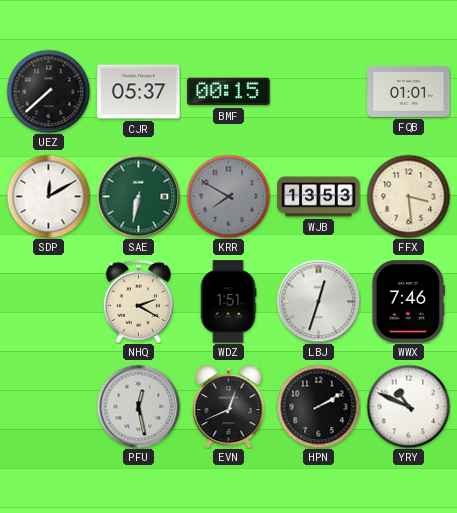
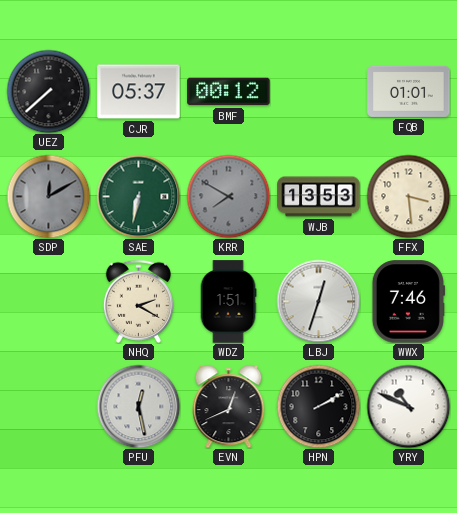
BMF: 00:15 -> 00:12 (229, 92)
SDP dial: white -> grey (48, 196)
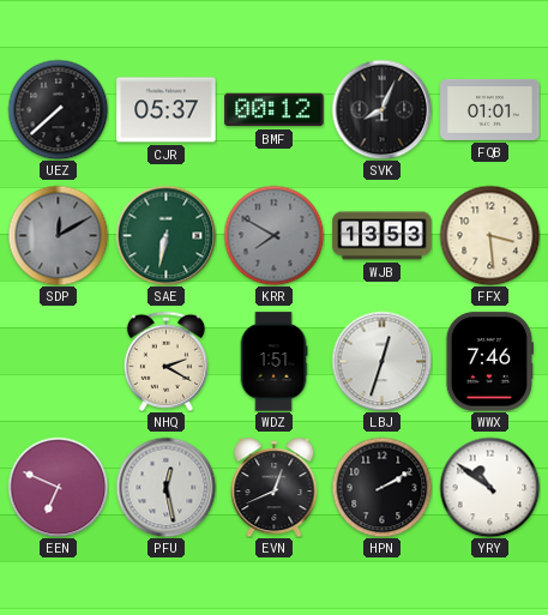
SVK: none -> 8:04 (381, 109)
EEN: none -> 6:49 (58, 487)
YRY: 10:49 -> 10:51 (489, 487)
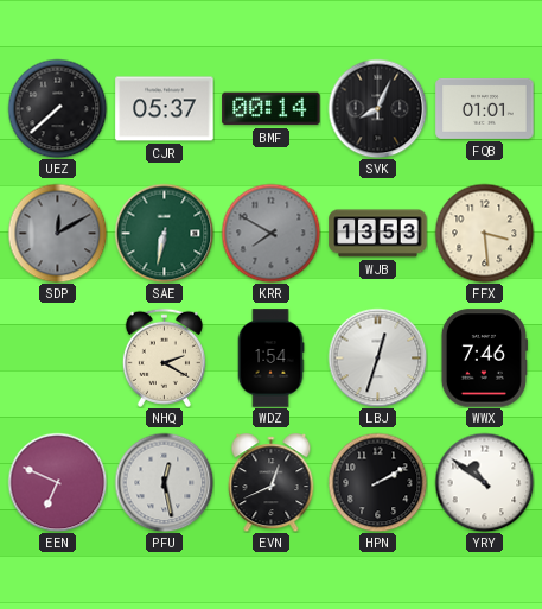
BMF: 00:12 -> 00:14 (272, 109)
WDZ: 1:51 -> 1:54 (270, 359)
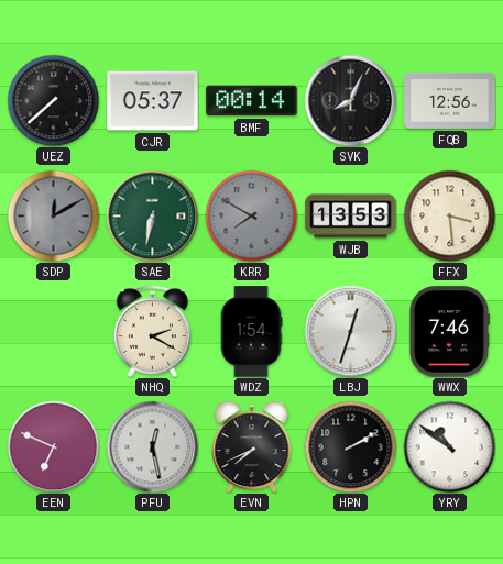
FQB: 01:01 -> 12:56 (450, 100)
EVN: 12:41 -> 7:41 (252, 447)
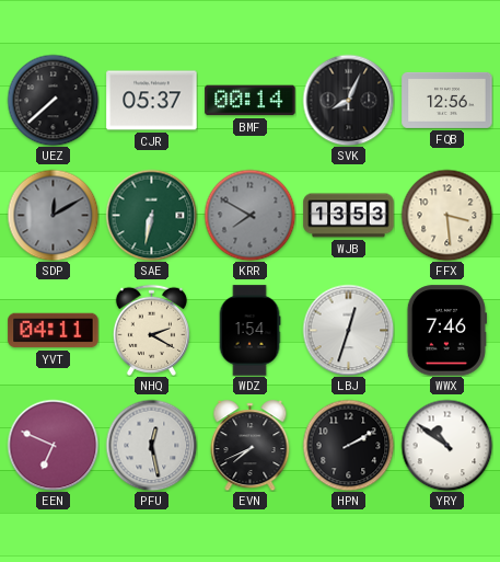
YVT: none -> 04:11 (54, 331)
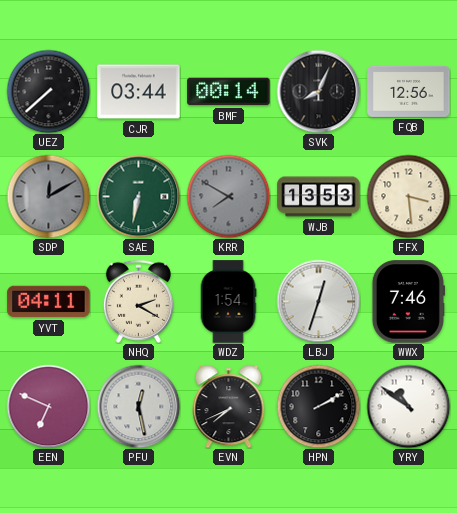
CJR: 05:37 -> 03:44 (139, 92)
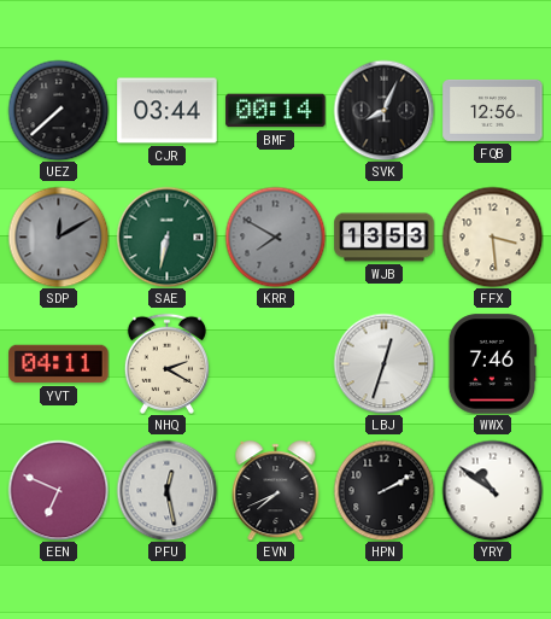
WDZ: 1:54 -> none (228, 302)
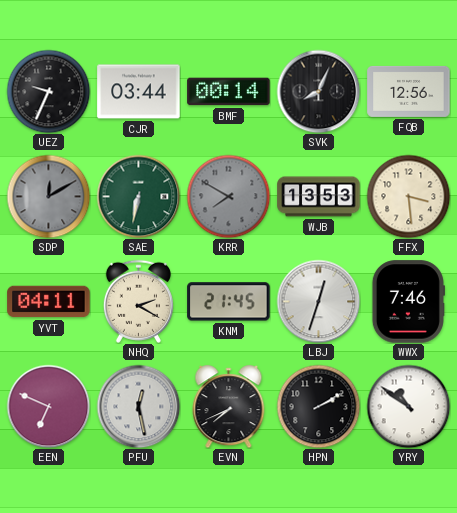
UEZ: 7:38 -> 9:34 (48, 91)
KNM: none -> 21:45 (229, 302)
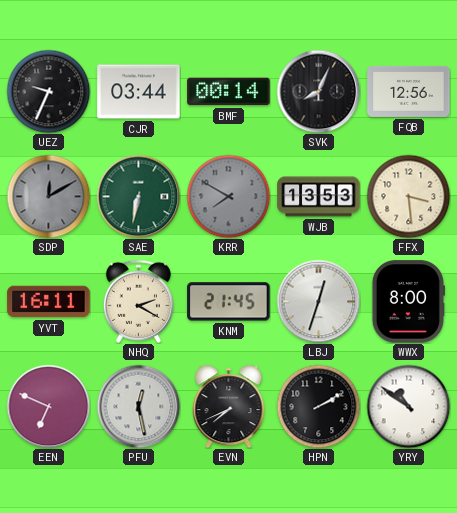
YVT: 04:11 -> 16:11 (49, 302)
WWX: 7:46 -> 8:00 (408, 302)
